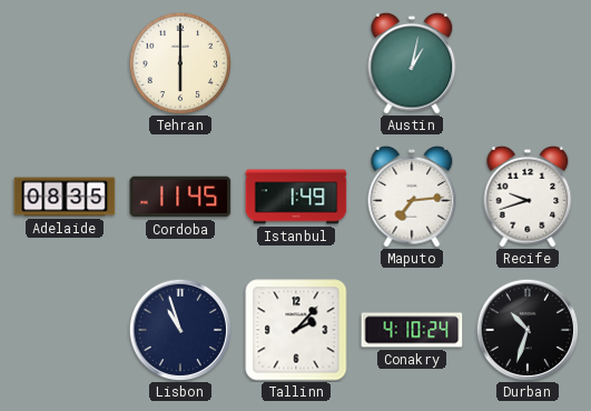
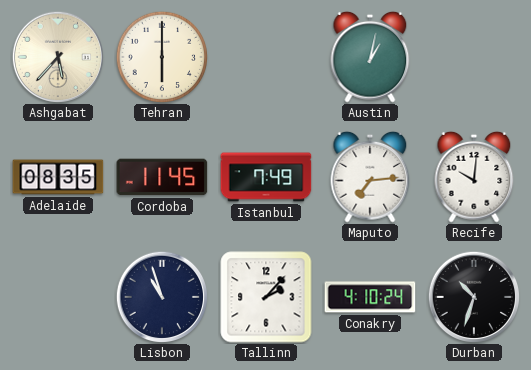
Ashgabat: none -> 5:37 (57, 56)
Istanbul: 1:49 -> 7:49 (266, 177)
Recife: 9:42 -> 10:01 (474, 177)
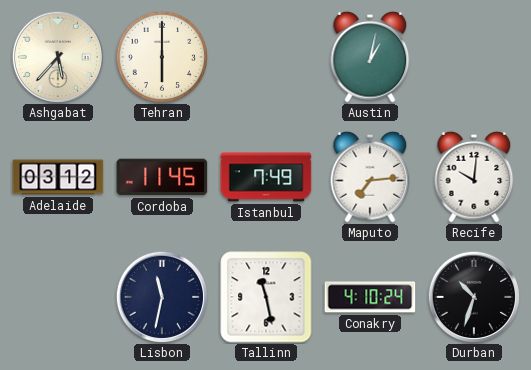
Adelaide: 08:35 -> 03:12 (58, 177)
Lisbon: 10:57 -> 11:32 (161, 296)
Tallinn: 2:07 -> 11:28 (266, 297)
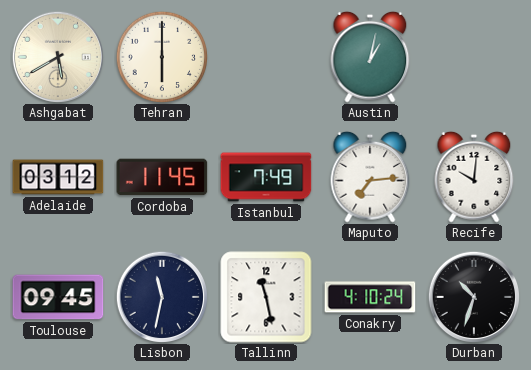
Ashgabat: 5:37 -> 5:40 (57, 56)
Toulouse: none -> 09:45 (58, 297)
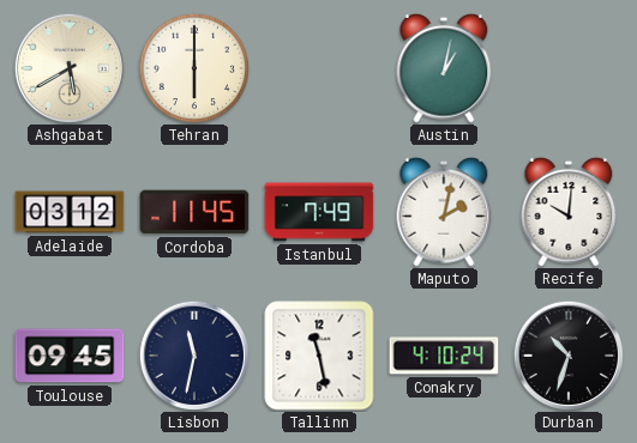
Maputo: 7:14 -> 2:02 (444, 212)
